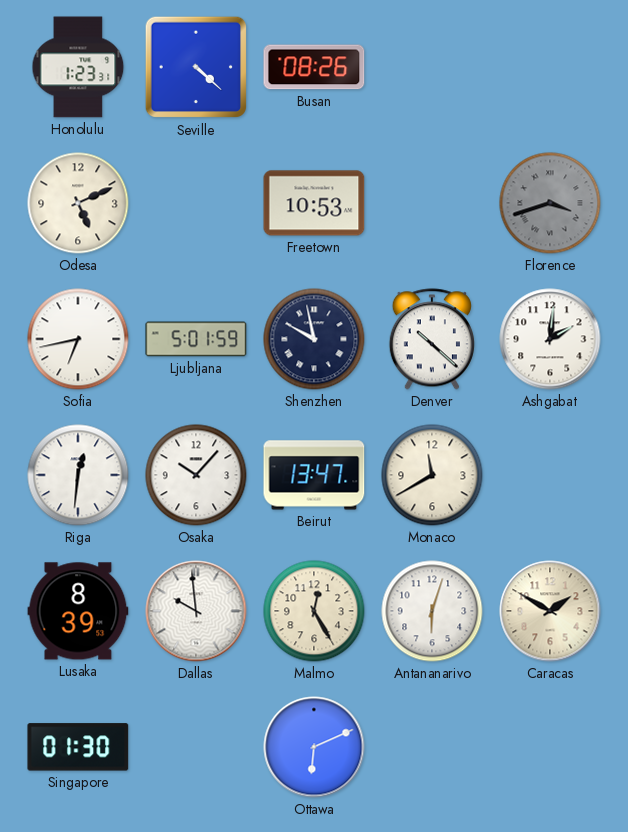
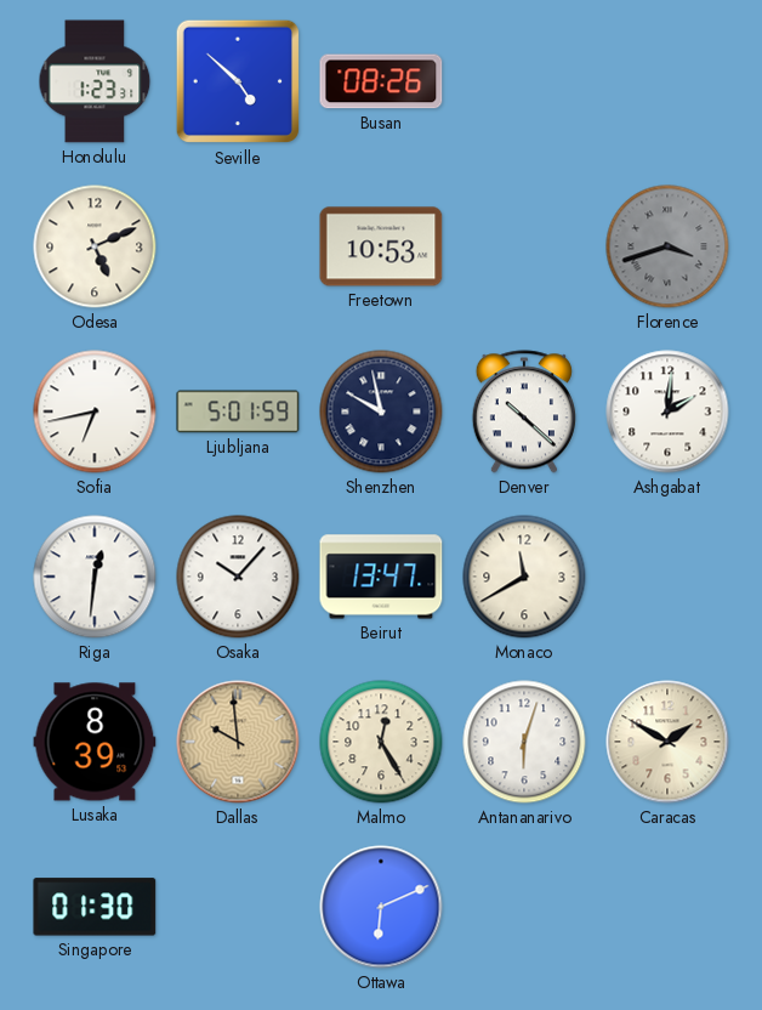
Seville: 4:22 -> 4:52 (238, 81)
Dallas dial: white -> champagne (238, 742)
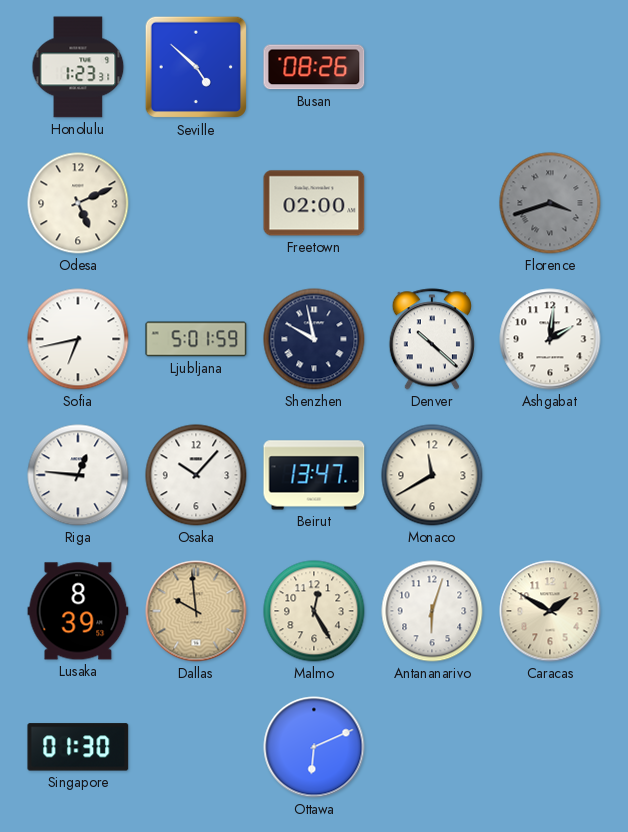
Freetown: 10:53 -> 02:00 (314, 203)
Riga: 12:31 -> 12:46 (78, 475)
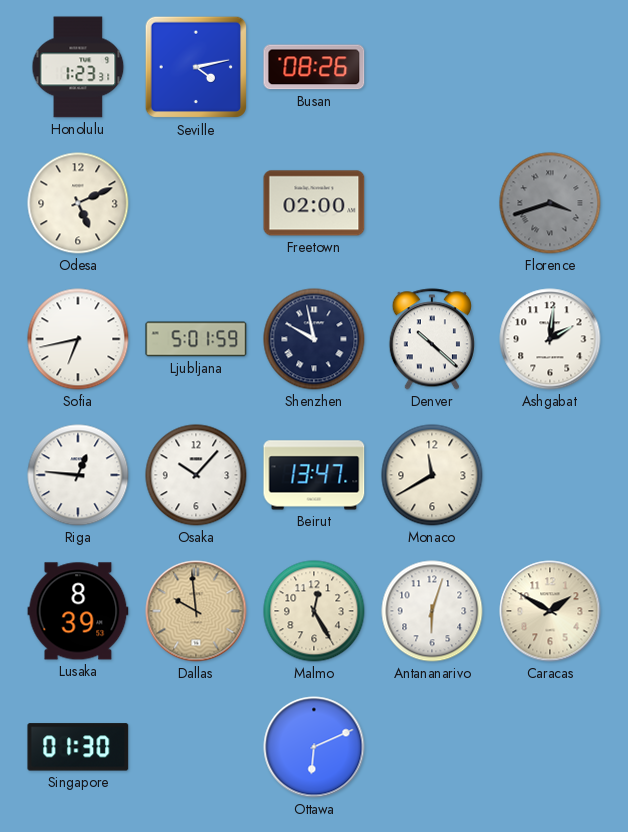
Seville: 4:52 -> 4:13 (196, 67)
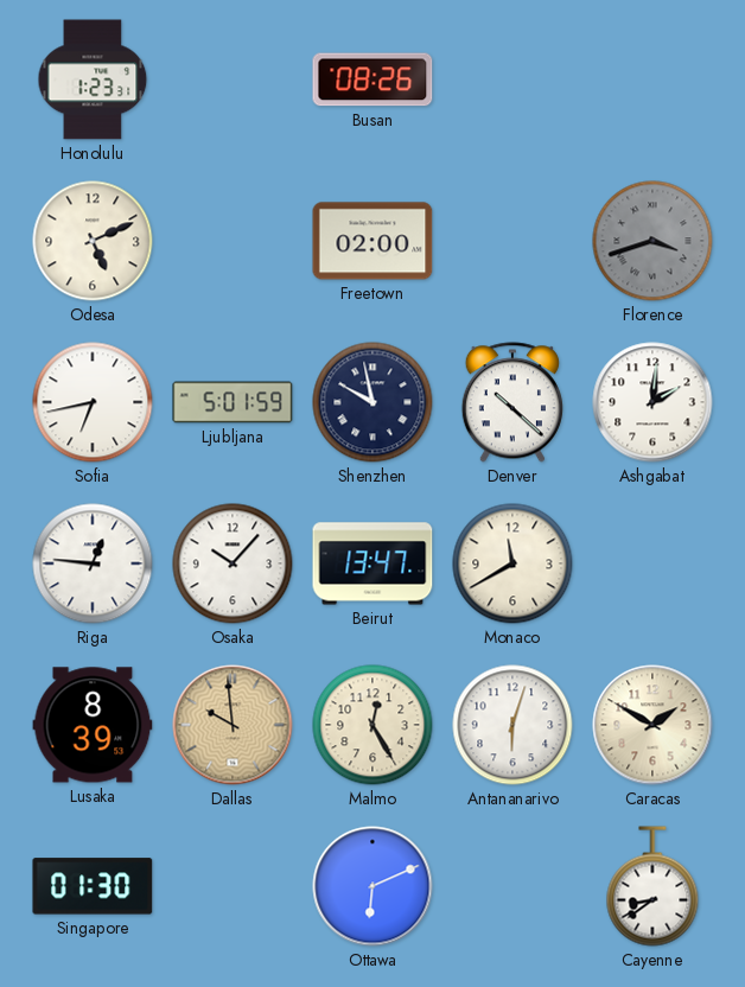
Seville: 4:13 -> none (196, 67)
Cayenne: none -> 8:39 (652, 886)
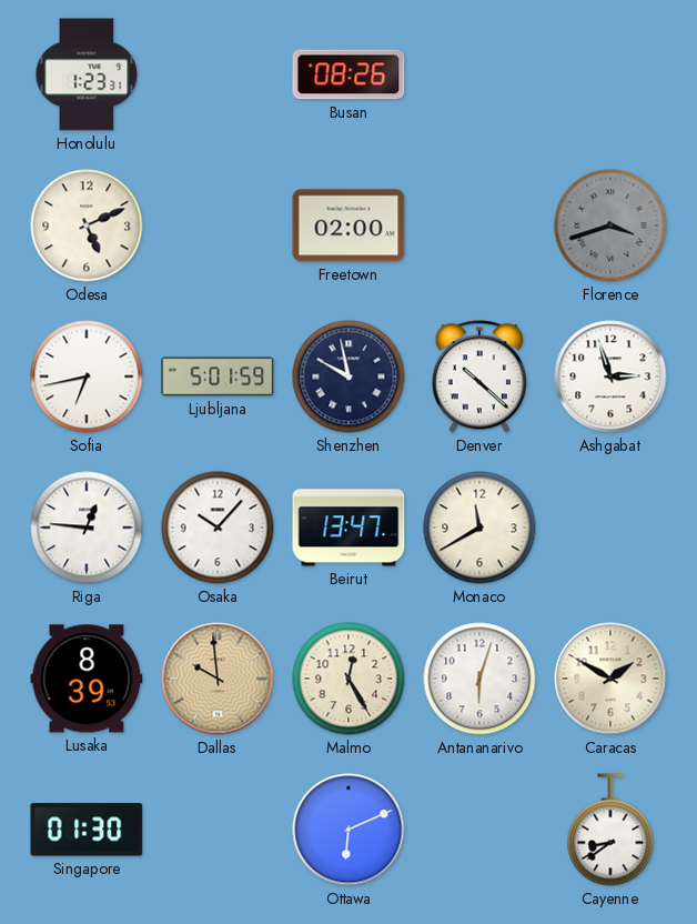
Ashgabat: 2:01 -> 2:57 (610, 376)
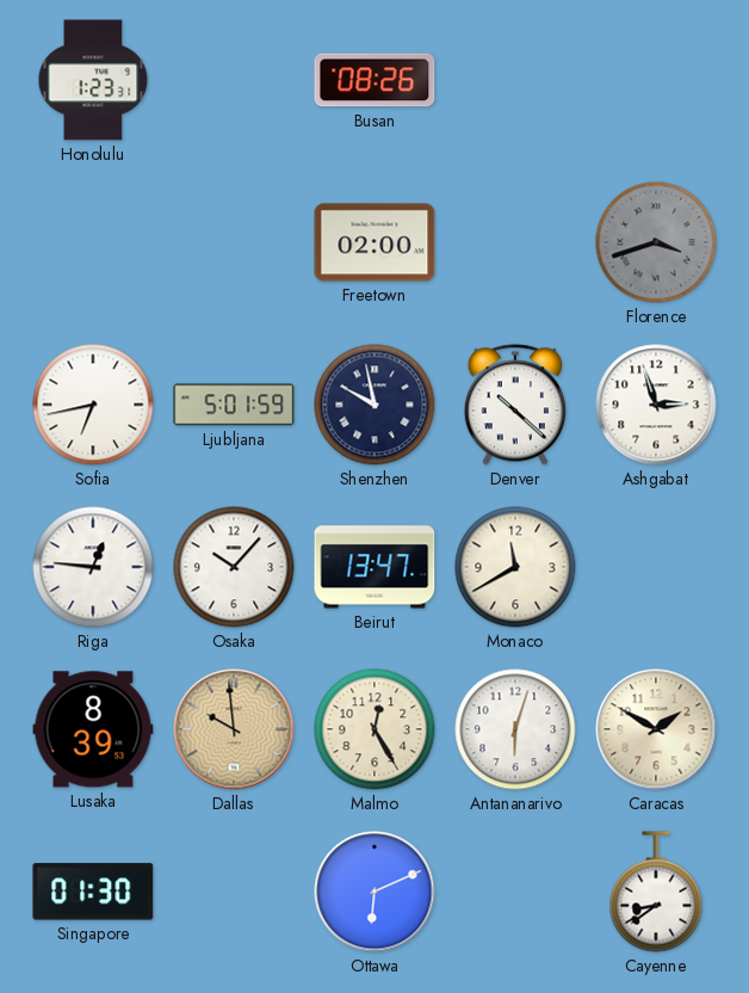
Odesa: 5:11 -> none (87, 225)
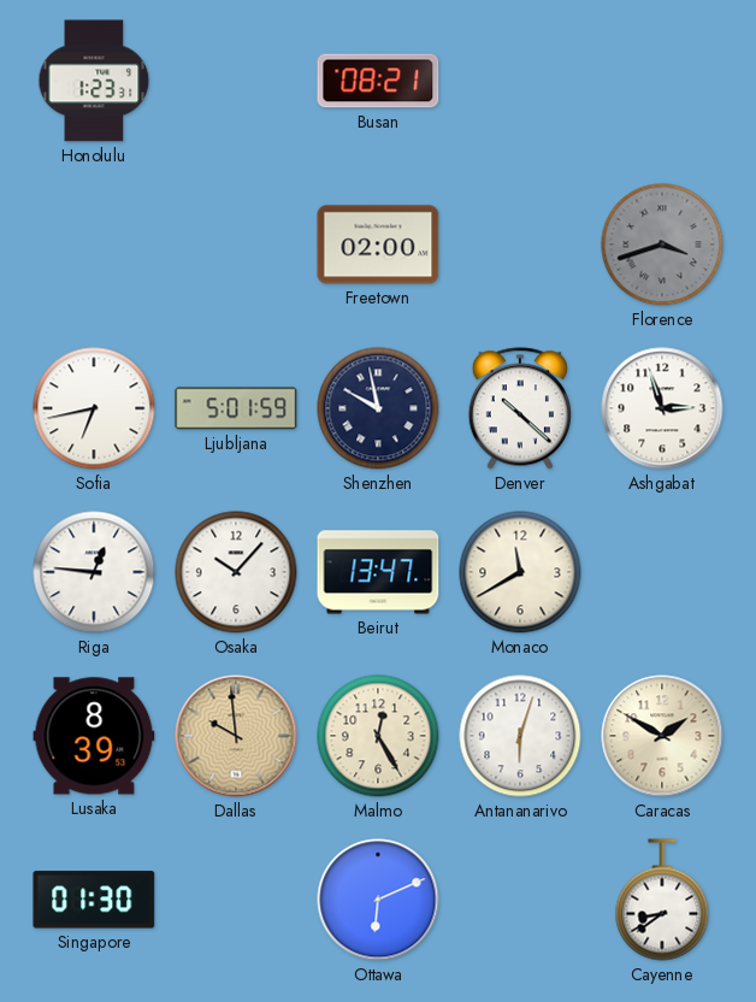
Busan: 08:26 -> 08:21 (378, 81)
